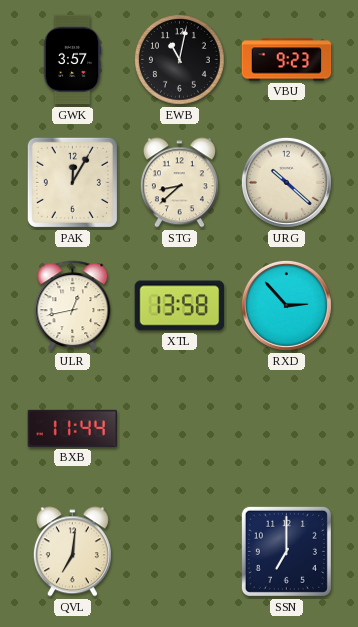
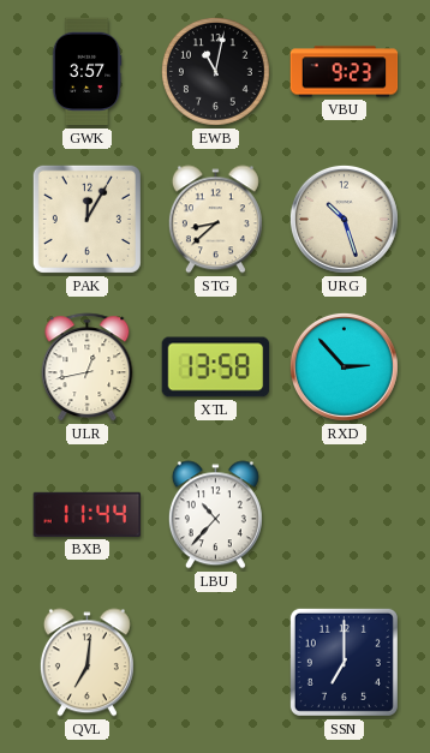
URG: 10:22 -> 10:27 (344, 219)
LBU: none -> 10:37 (215, 515)
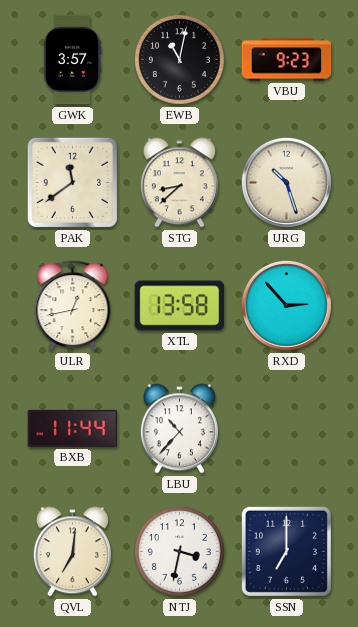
PAK: 12:05 -> 11:39 (72, 182)
NTJ: none -> 3:32 (179, 551)
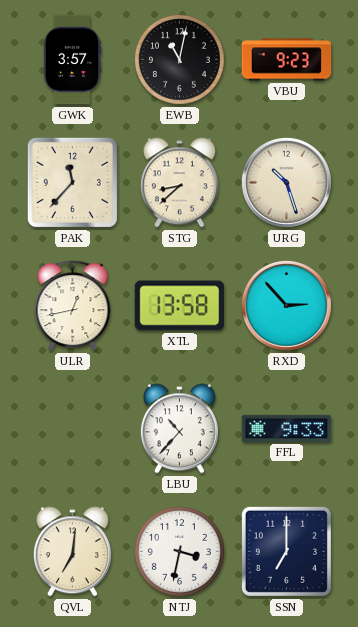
PAK: 11:39 -> 11:37 (72, 182)
BXB: 11:44 -> none (73, 428)
FFL: none -> 9:33 (287, 428)
